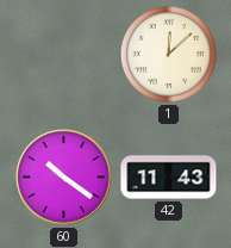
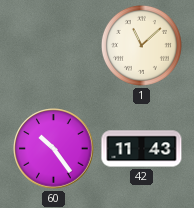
1: 12:08 -> 11:08 (141, 45)
60: 10:21 -> 10:24 (54, 149)
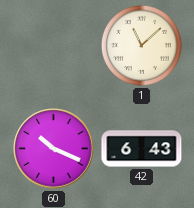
60: 10:24 -> 10:19 (54, 149)
42: 11:43 -> 6:43 (142, 149)
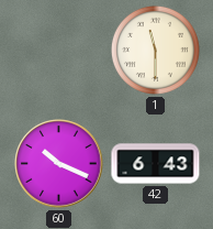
1: 11:08 -> 11:30 (155, 50)
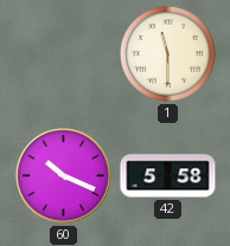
42: 6:43 -> 5:58 (168, 176)
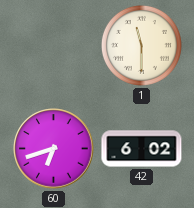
60: 10:19 -> 6:42 (54, 149)
42: 5:58 -> 6:02 (142, 149)
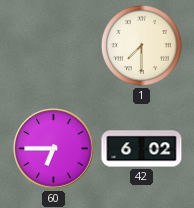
1: 11:30 -> 7:30 (141, 45)
60: 6:42 -> 6:45 (54, 149)
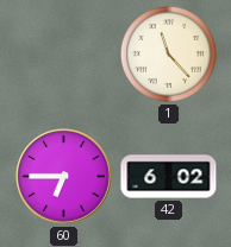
1: 7:30 -> 11:23 (168, 53)
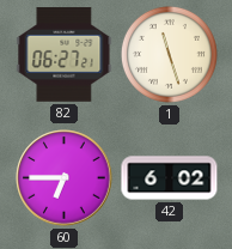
82: none -> 06:27 (65, 55)
1: 11:23 -> 11:27 (169, 54)
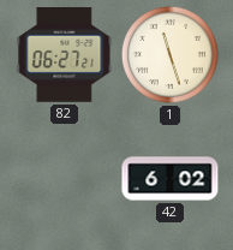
60: 6:45 -> none (65, 178)
